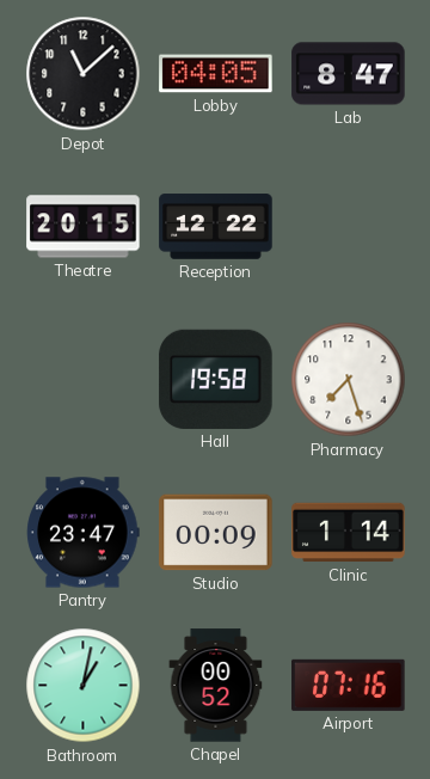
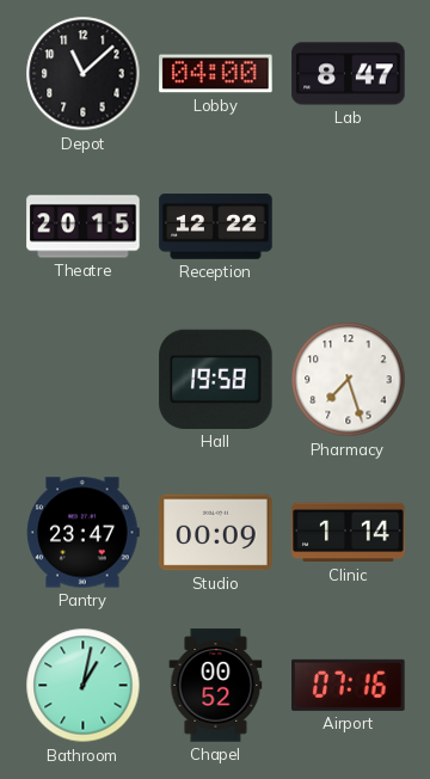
Lobby: 04:05 -> 04:00 (216, 74)
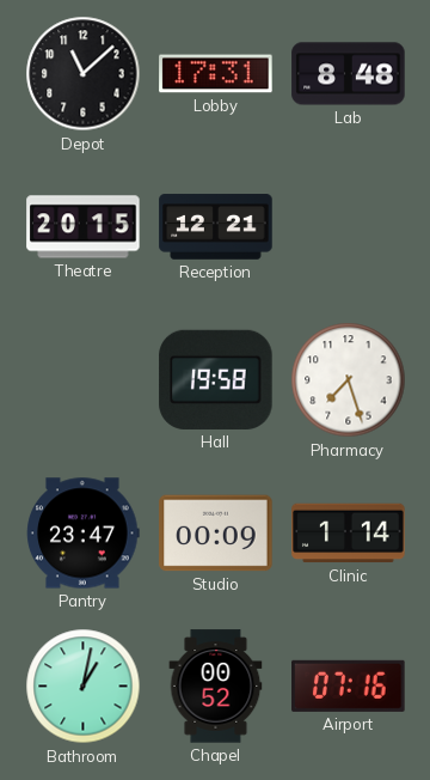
Lobby: 04:00 -> 17:31 (216, 74)
Lab: 8:47 -> 8:48 (349, 74)
Reception: 12:22 -> 12:21 (216, 227)
